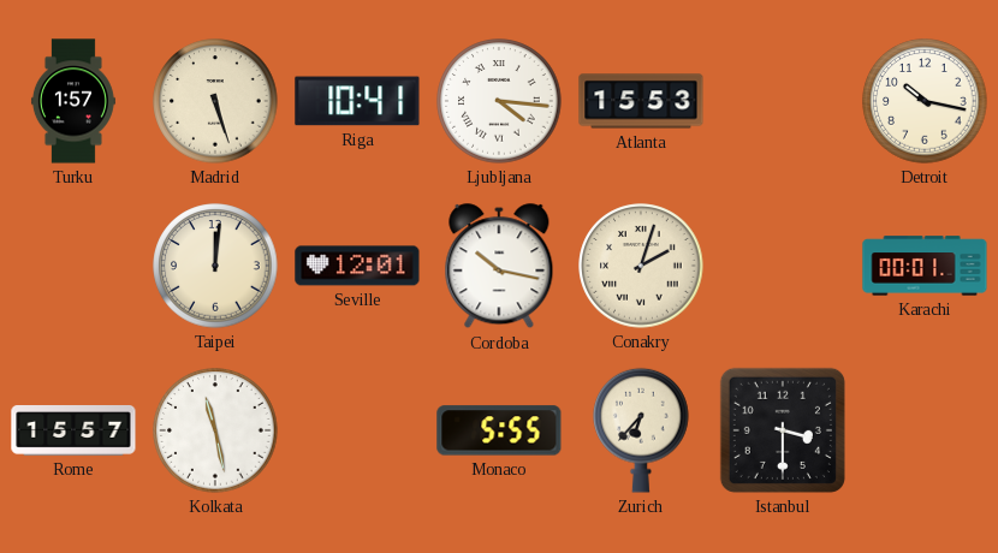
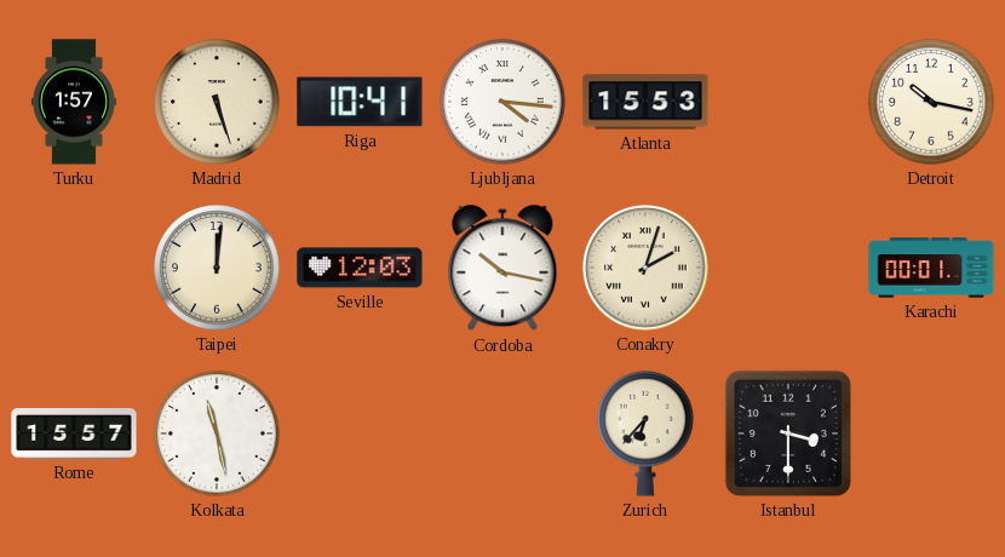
Seville: 12:01 -> 12:03 (360, 268)
Monaco: 5:55 -> none (499, 430)
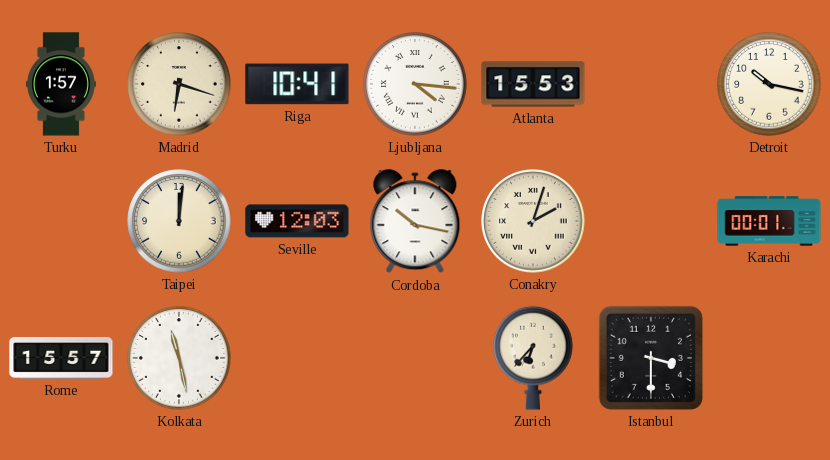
Madrid: 5:27 -> 6:18 (179, 84)
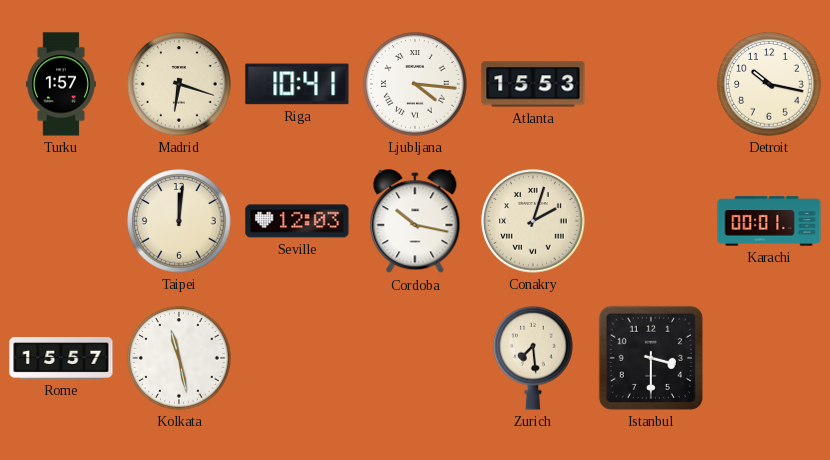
Zurich: 6:37 -> 7:29 (533, 358)
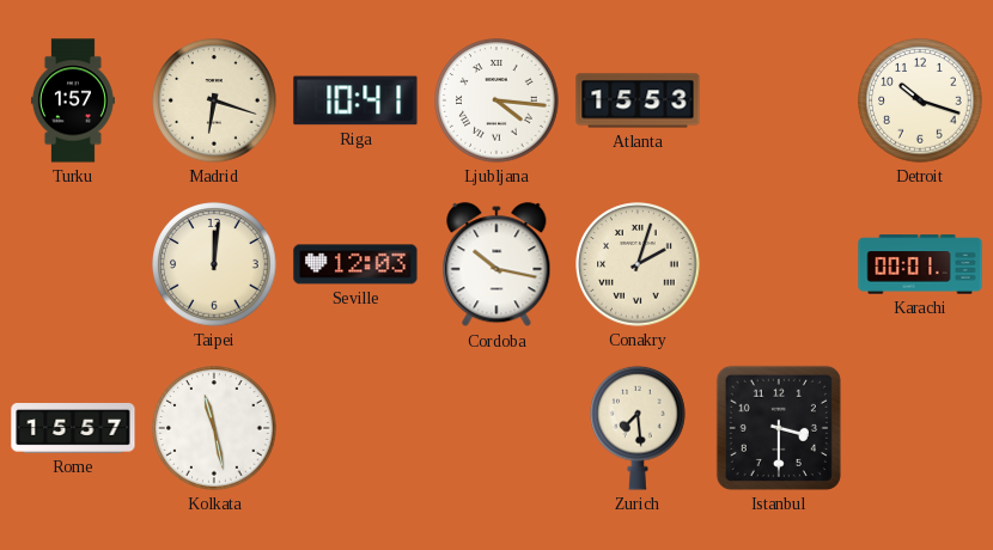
Detroit: 10:17 -> 10:18 (920, 100)
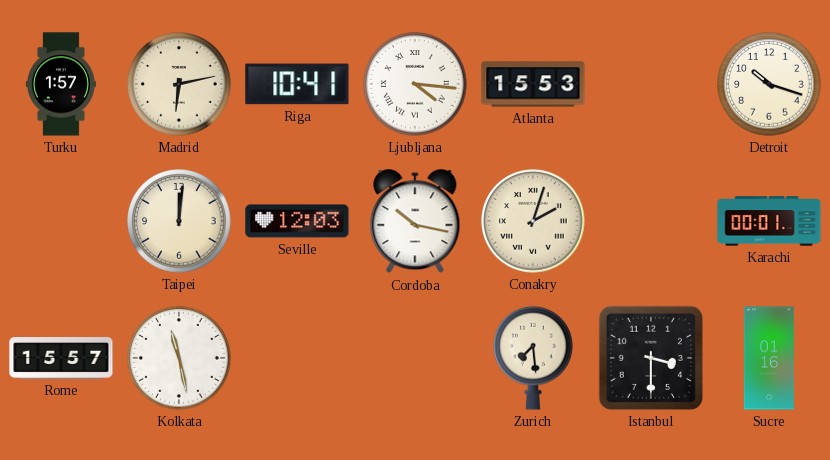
Madrid: 6:18 -> 6:13 (179, 84)
Sucre: none -> 01:16 (769, 358)
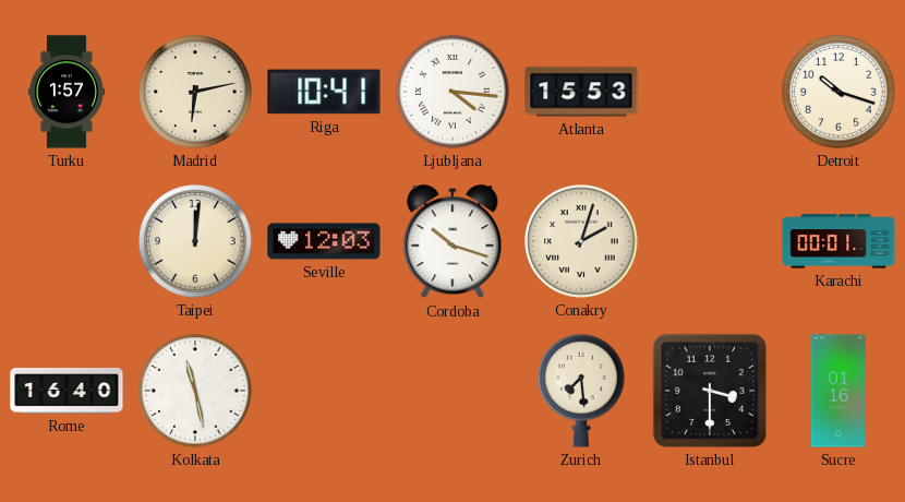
Cordoba: 10:17 -> 10:18 (452, 242)
Rome: 15:57 -> 16:40 (67, 391)
